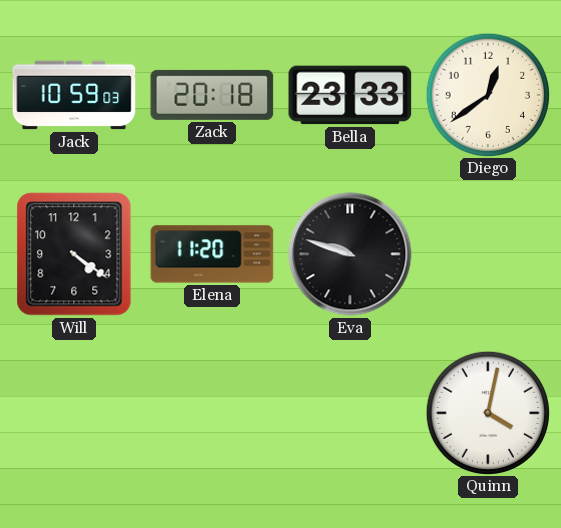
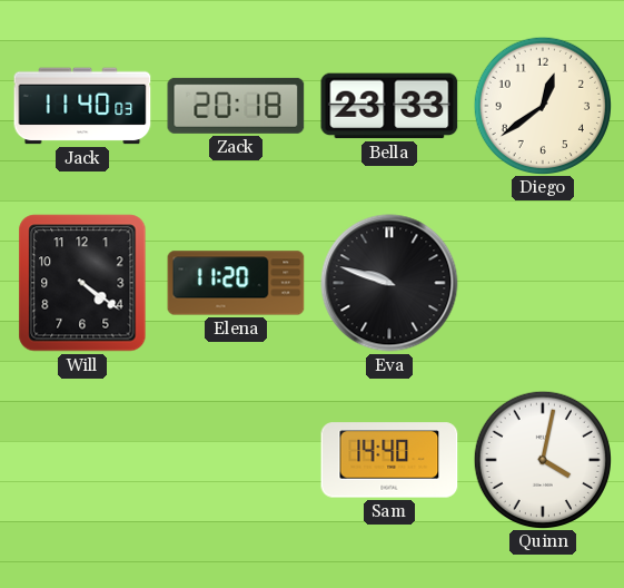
Jack: 10:59 -> 11:40 (82, 106)
Sam: none -> 14:40 (389, 460)
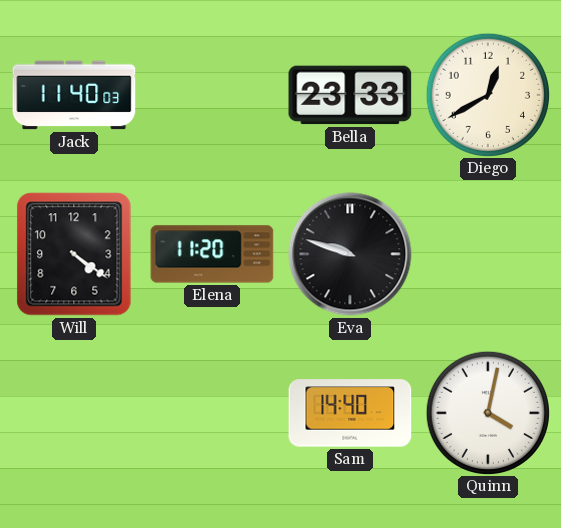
Zack: 20:18 -> none (236, 106)
Diego: 12:39 -> 12:40 (487, 94)
